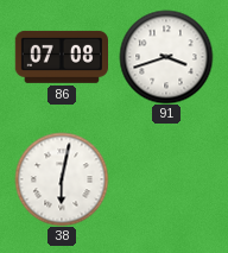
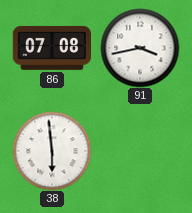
91: 3:42 -> 3:43 (140, 48)
38: 6:02 -> 5:59 (52, 151)
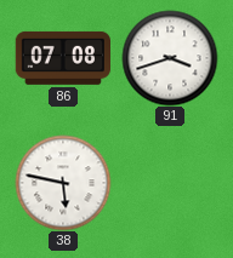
91: 3:43 -> 3:42 (170, 58)
38: 5:59 -> 5:47 (63, 183)
